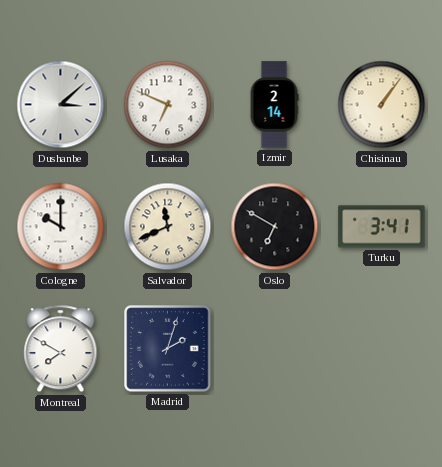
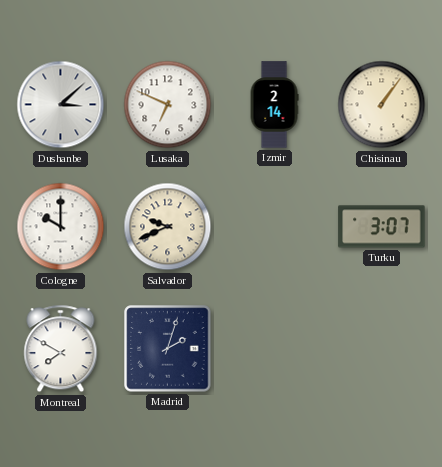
Salvador: 11:41 -> 9:41 (168, 227)
Oslo: 6:50 -> none (275, 227)
Turku: 3:41 -> 3:07 (382, 227)
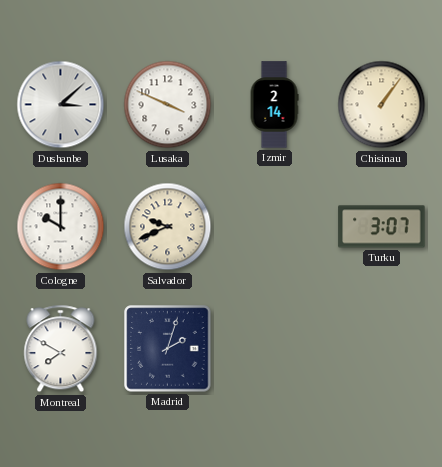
Lusaka: 6:49 -> 3:49 (168, 105)
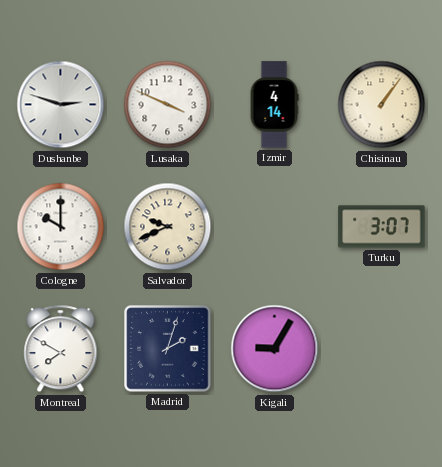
Dushanbe: 3:08 -> 2:48 (61, 105)
Izmir: 2:14 -> 4:14 (274, 105)
Kigali: none -> 9:05 (275, 349)
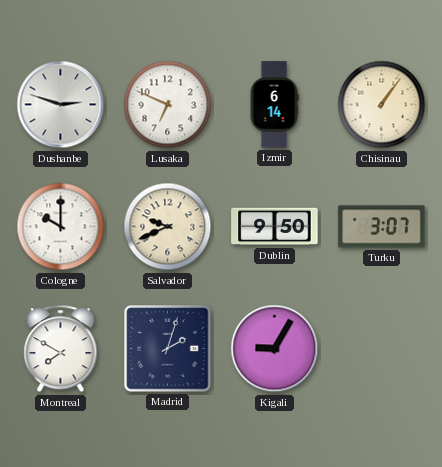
Lusaka: 3:49 -> 6:49 (168, 105)
Izmir: 4:14 -> 6:14 (274, 105)
Dublin: none -> 9:50 (275, 227)
